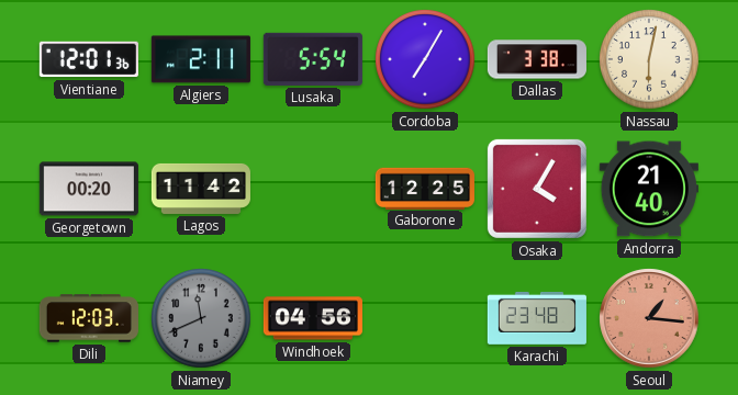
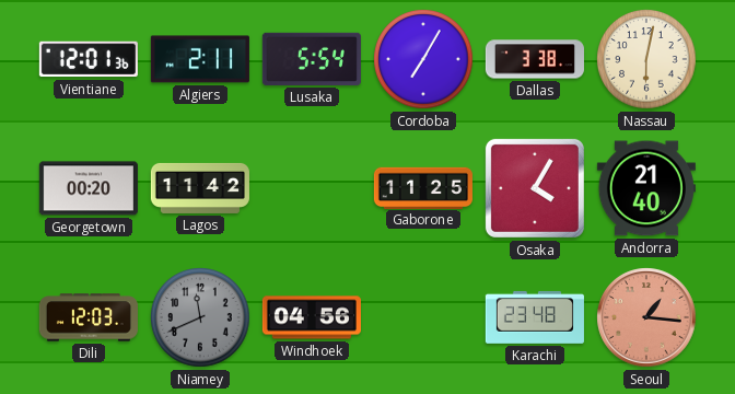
Gaborone: 12:25 -> 11:25 (423, 187)
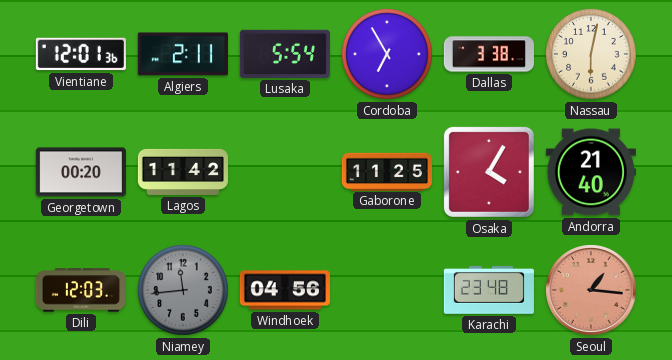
Cordoba: 7:05 -> 6:55 (387, 54)
Niamey: 11:41 -> 11:44 (183, 290)
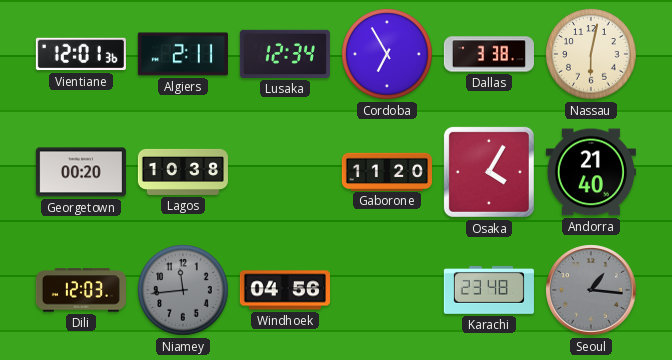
Lusaka: 5:54 -> 12:34 (285, 54)
Lagos: 11:42 -> 10:38 (183, 172)
Gaborone: 11:25 -> 11:20 (387, 171)
Seoul dial: salmon -> grey (591, 290)
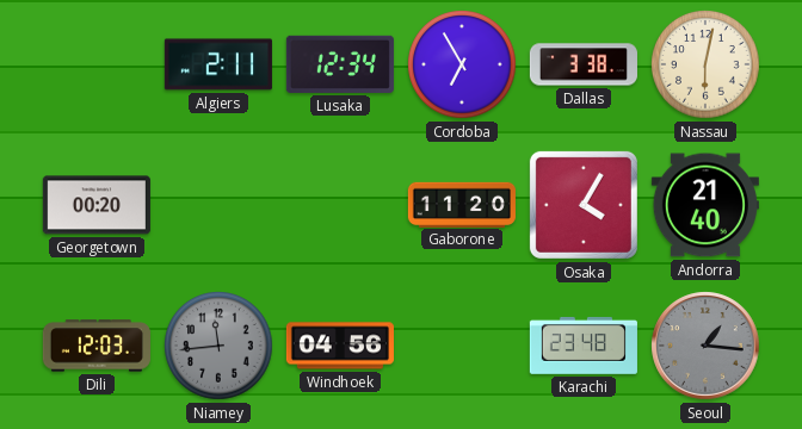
Vientiane: 12:01 -> none (81, 54)
Lagos: 10:38 -> none (183, 172)
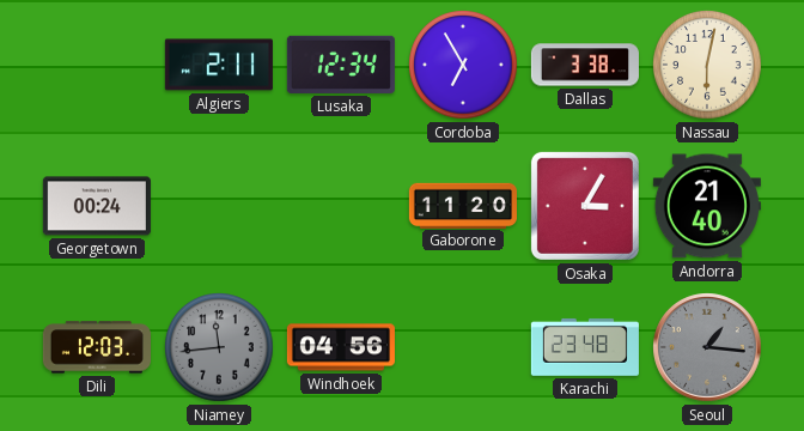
Georgetown: 00:20 -> 00:24 (97, 206)
Osaka: 4:05 -> 3:05 (585, 206)
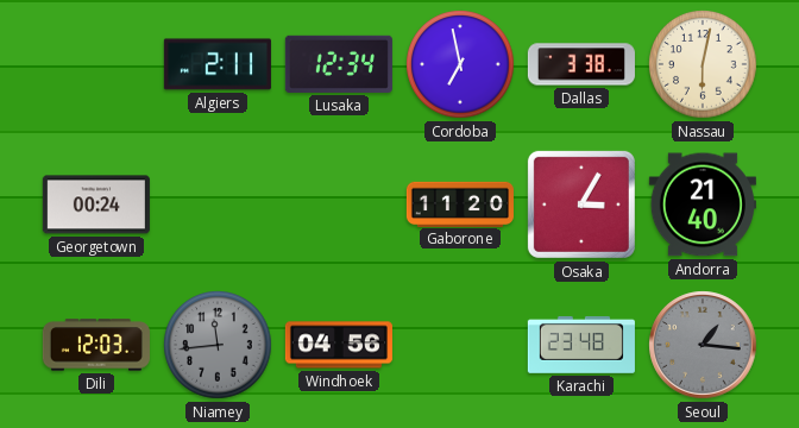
Cordoba: 6:55 -> 6:58 (460, 64)
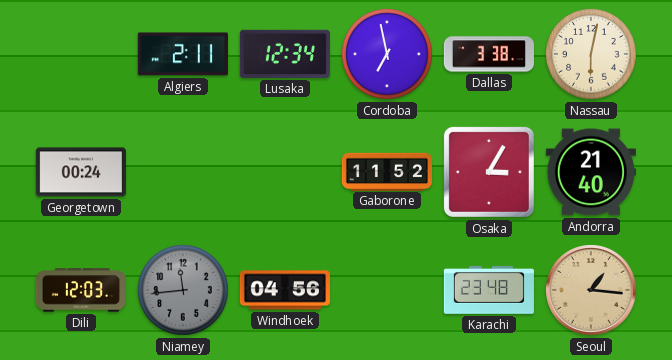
Gaborone: 11:20 -> 11:52 (387, 171)
Seoul dial: grey -> champagne (591, 290)
